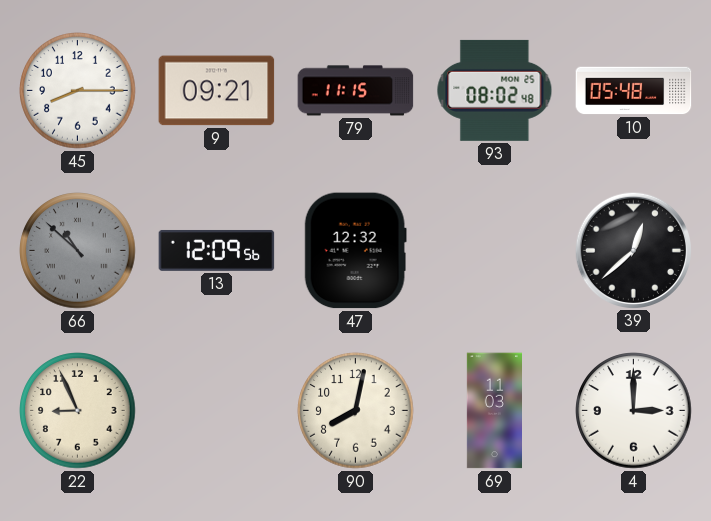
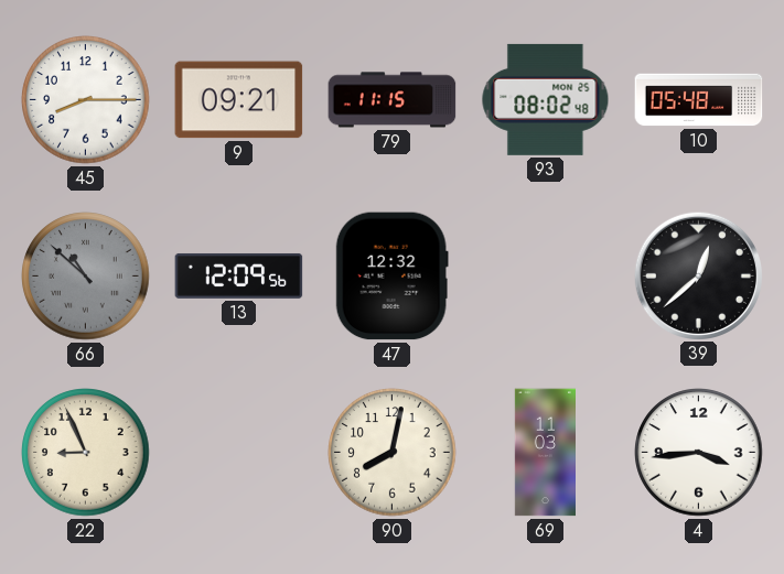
4: 3:00 -> 3:44 (699, 453)
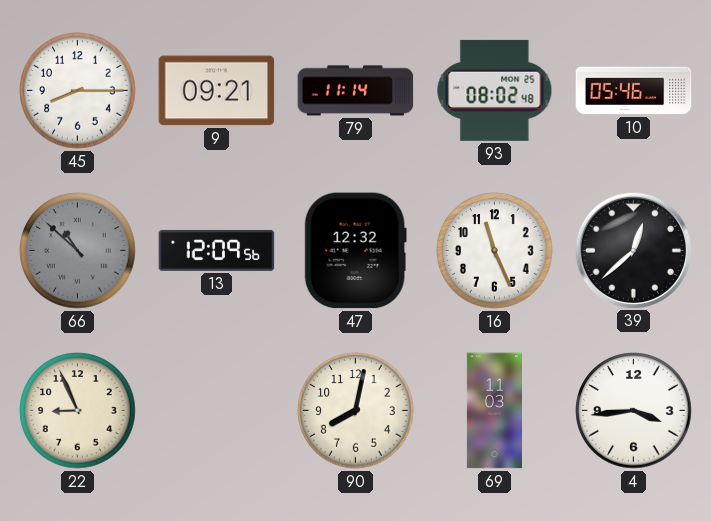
79: 11:15 -> 11:14 (356, 91)
10: 05:48 -> 05:46 (634, 91)
16: none -> 11:26 (495, 251)
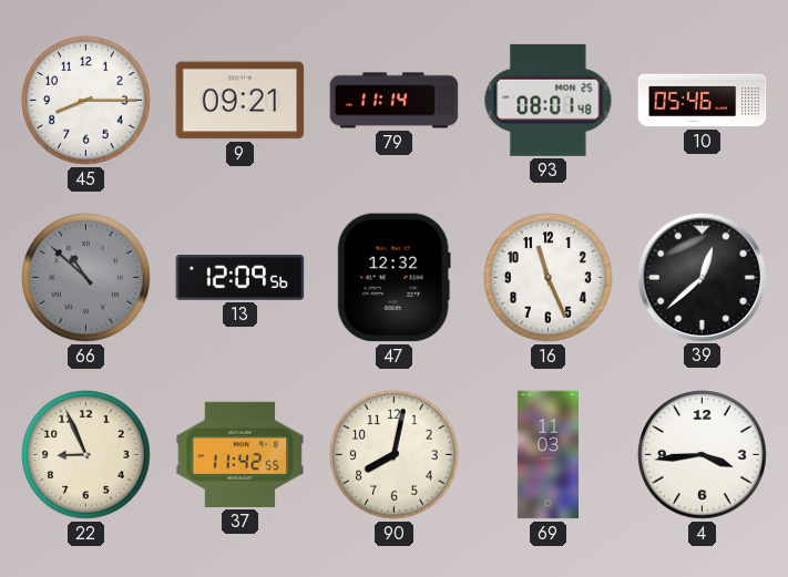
93: 08:02 -> 08:01 (549, 100)
37: none -> 11:42 (241, 454)
